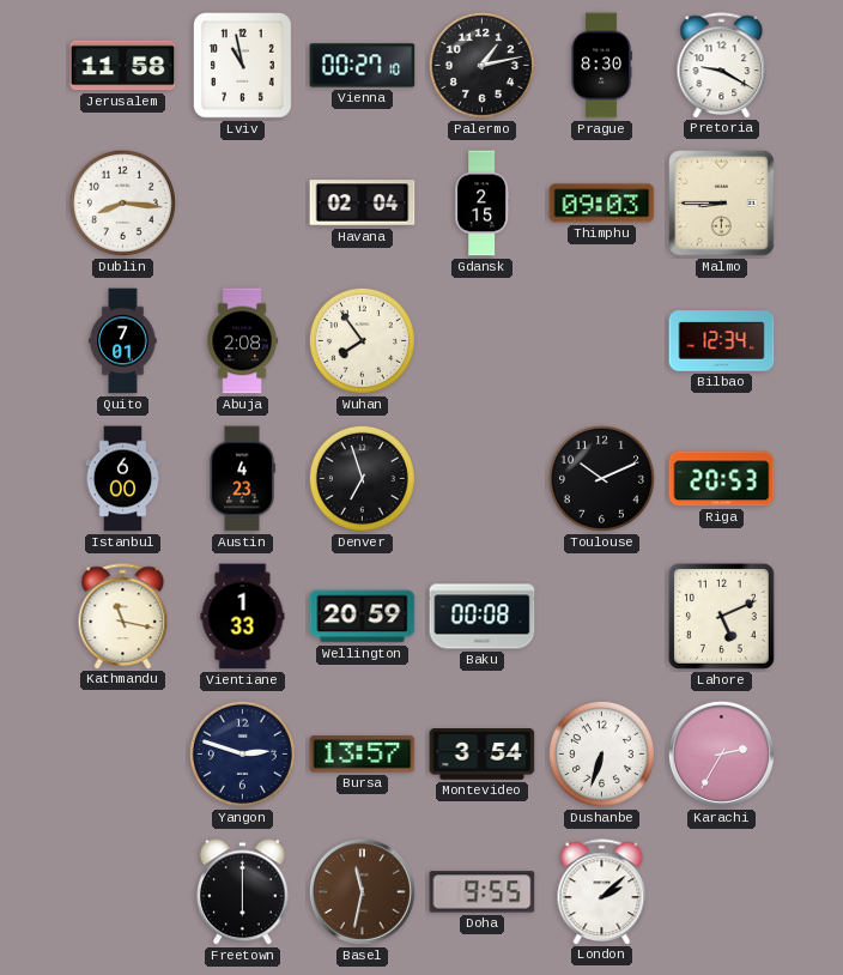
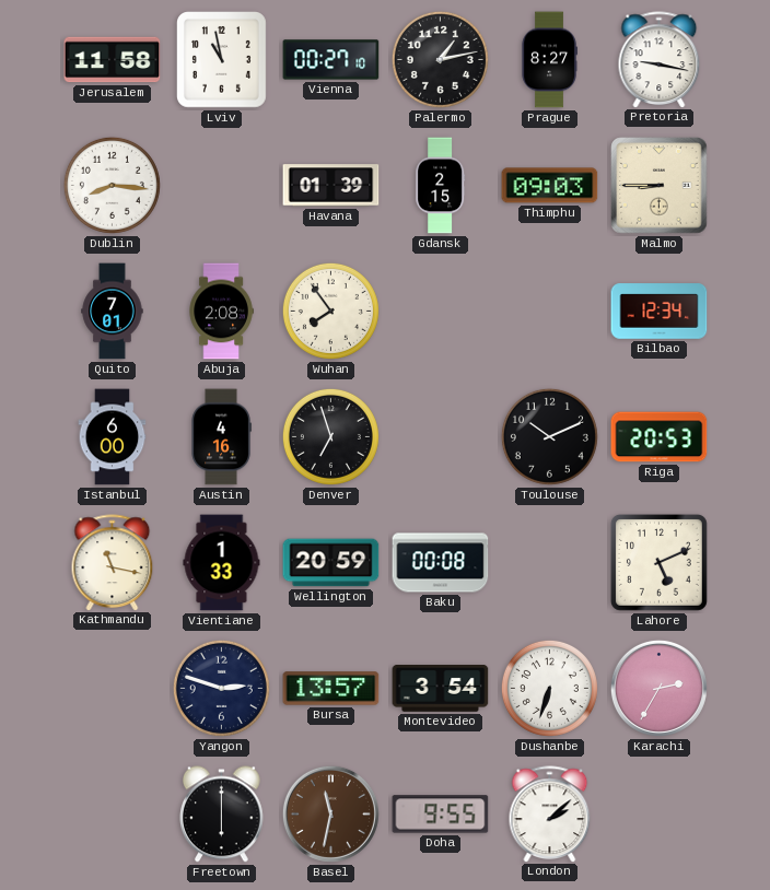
Prague: 8:30 -> 8:27 (549, 60)
Pretoria: 9:20 -> 9:17 (660, 59)
Havana: 02:04 -> 01:39 (331, 186)
Austin: 4:23 -> 4:16 (221, 437)
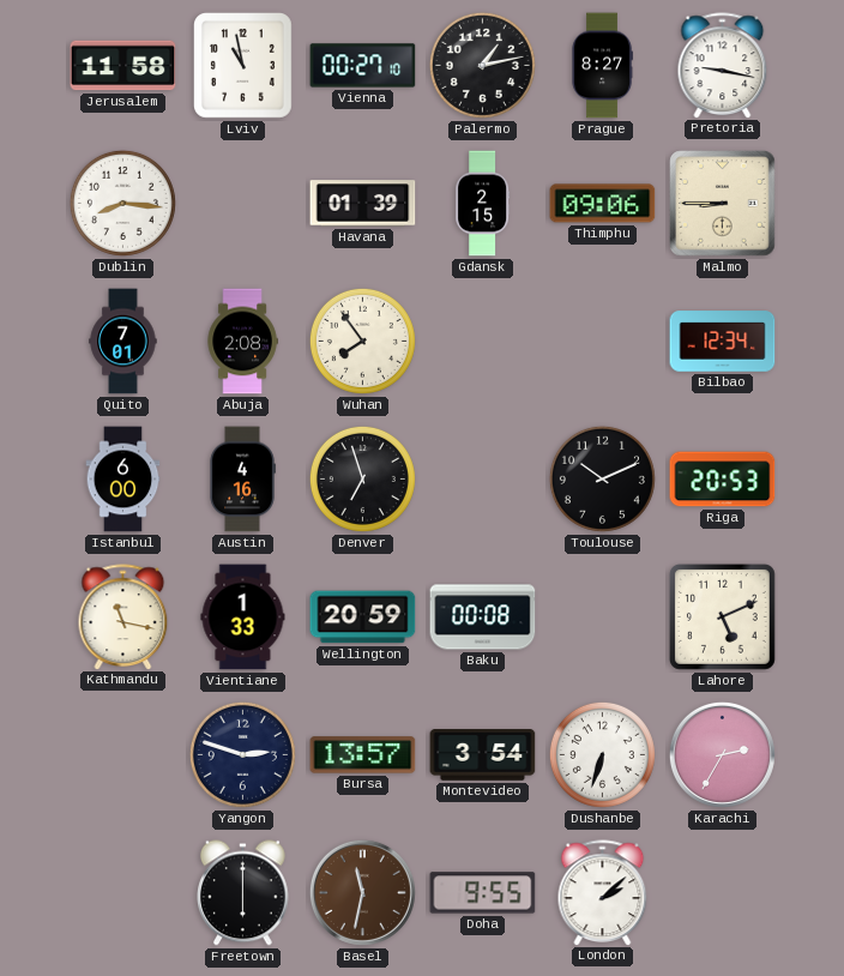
Thimphu: 09:03 -> 09:06 (603, 204)
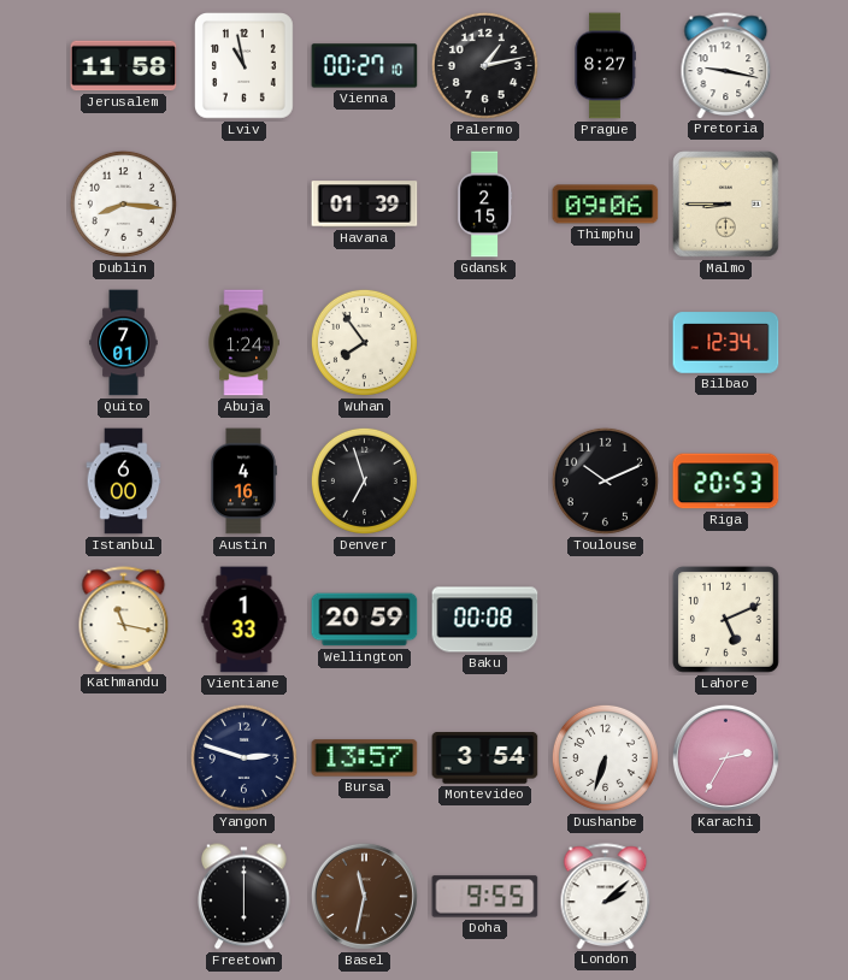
Abuja: 2:08 -> 1:24 (243, 343)
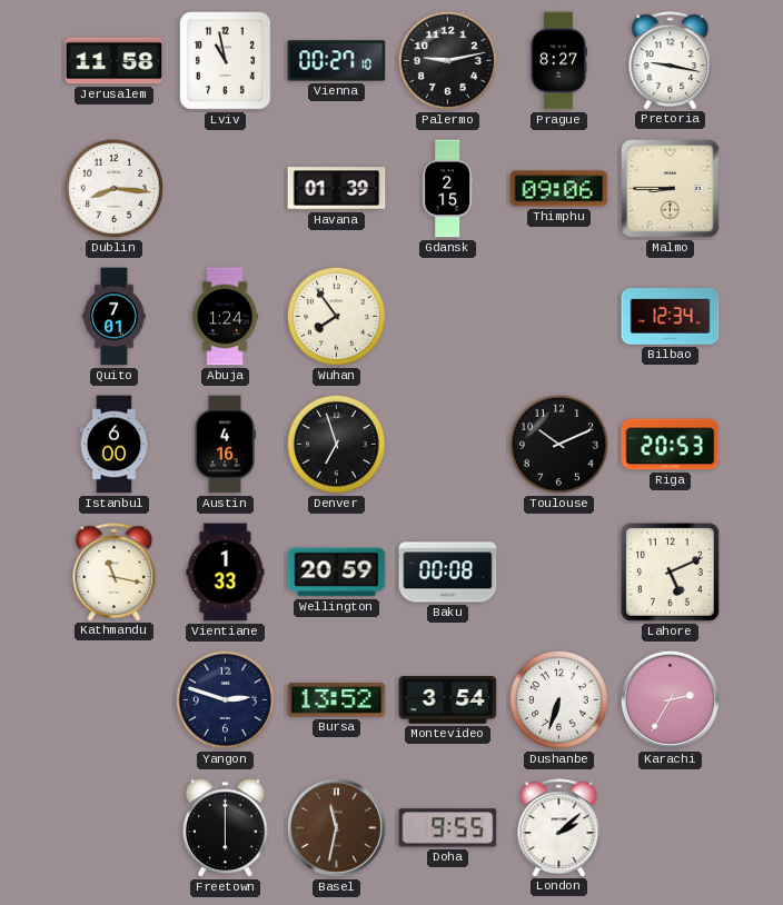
Palermo: 1:13 -> 9:13 (447, 60)
Bursa: 13:57 -> 13:52 (337, 700)
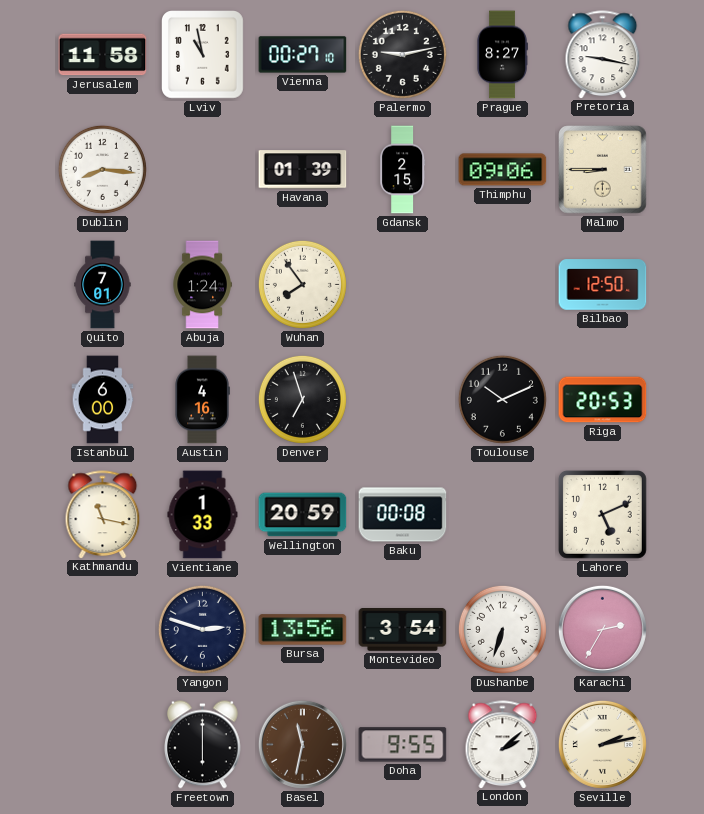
Bilbao: 12:34 -> 12:50 (603, 285)
Bursa: 13:52 -> 13:56 (303, 630)
Seville: none -> 2:13 (602, 744)
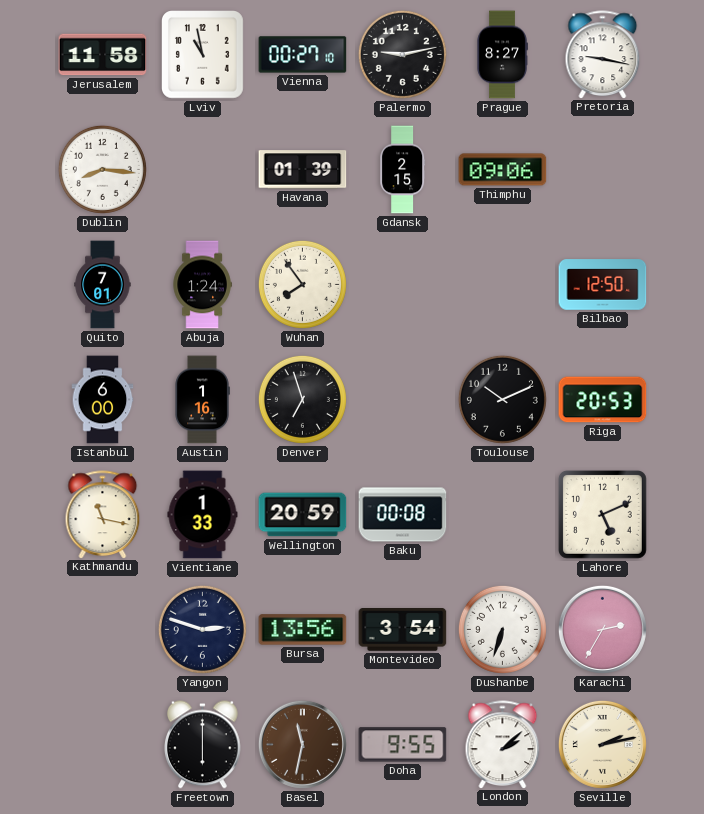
Malmo: 8:45 -> none (603, 170)
Austin: 4:16 -> 1:16 (202, 400)
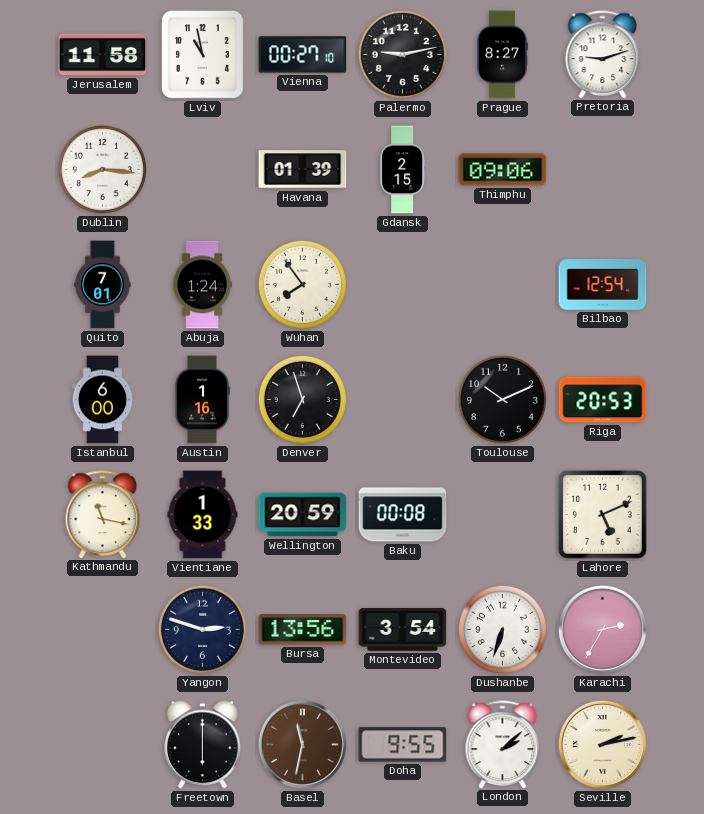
Pretoria: 9:17 -> 9:12 (603, 54)
Bilbao: 12:50 -> 12:54 (603, 285)
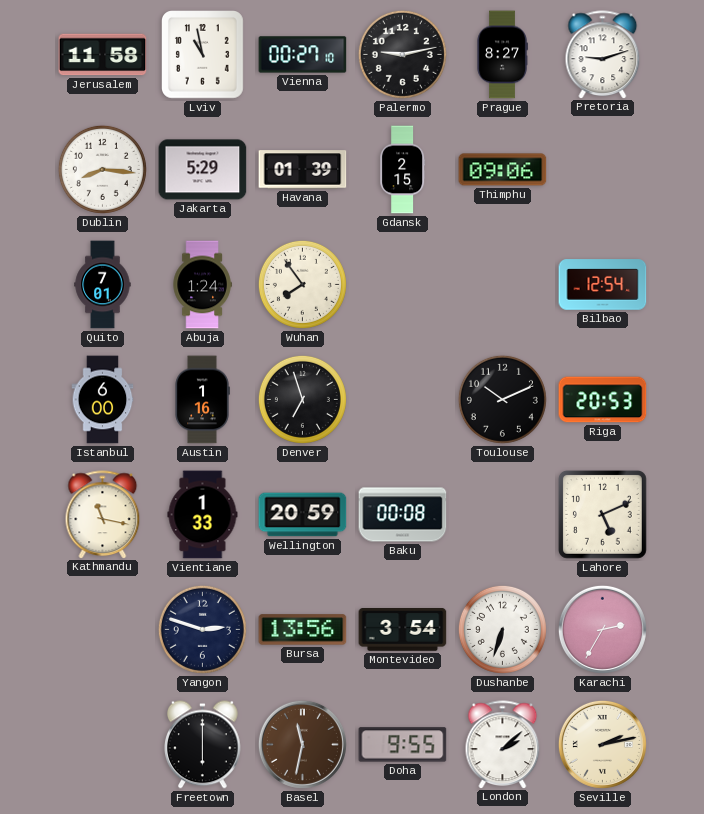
Jakarta: none -> 5:29 (203, 170)
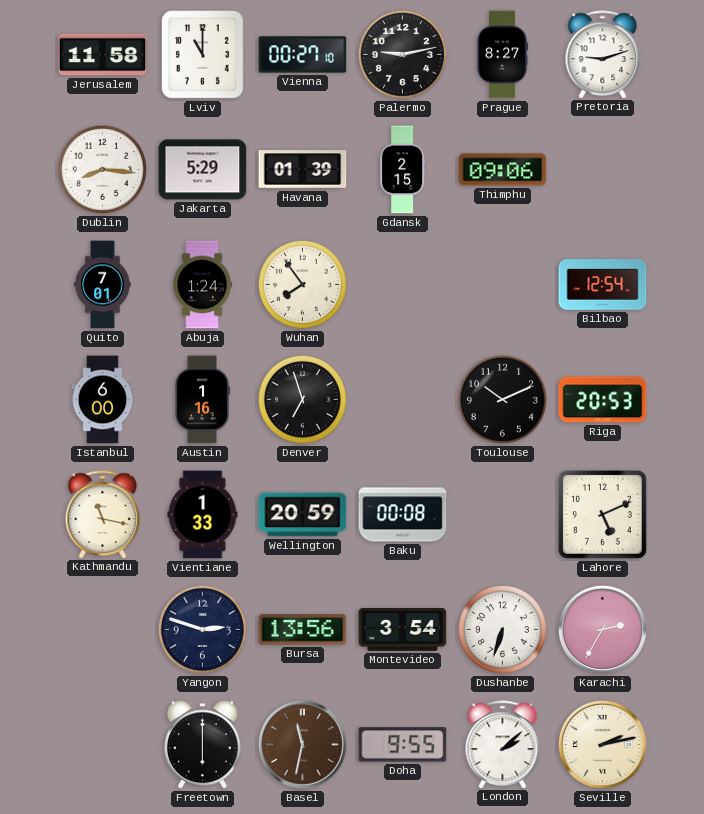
Lviv: 10:58 -> 11:00 (203, 55)
